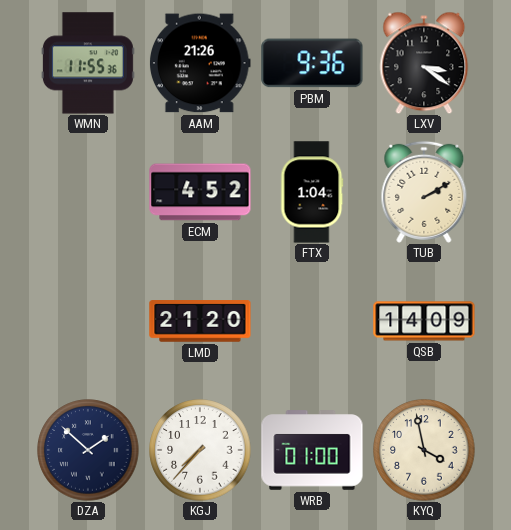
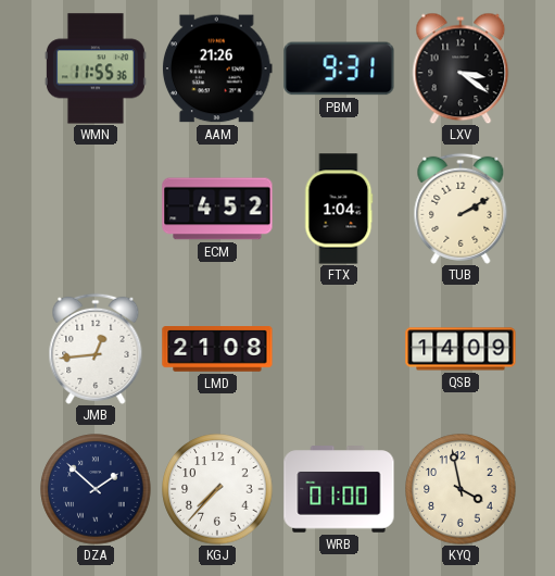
PBM: 9:36 -> 9:31 (339, 68)
JMB: none -> 12:44 (96, 349)
LMD: 21:20 -> 21:08 (217, 349)
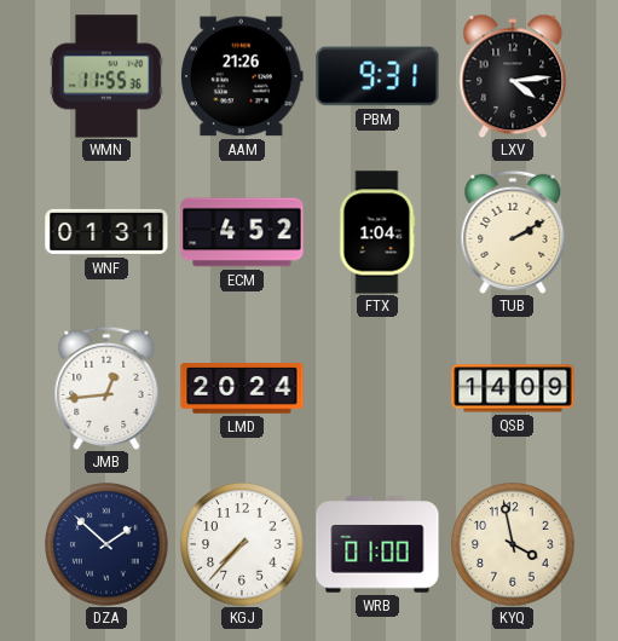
LXV: 3:21 -> 4:14 (513, 76)
WNF: none -> 01:31 (106, 232)
LMD: 21:08 -> 20:24 (242, 388)
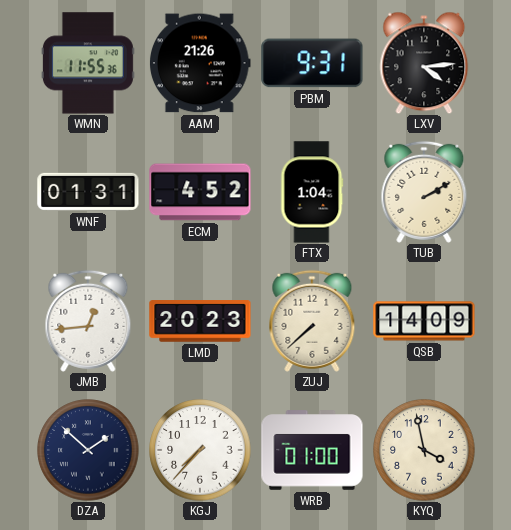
LMD: 20:24 -> 20:23 (200, 321)
ZUJ: none -> 7:38 (312, 321)
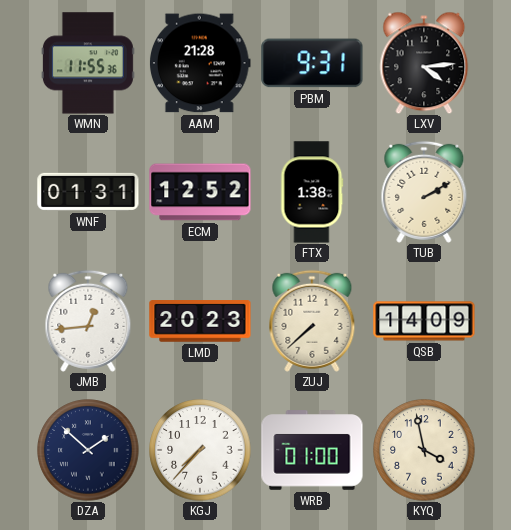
AAM: 21:26 -> 21:28 (201, 63)
ECM: 4:52 -> 12:52 (200, 192)
FTX: 1:04 -> 1:38 (312, 192)
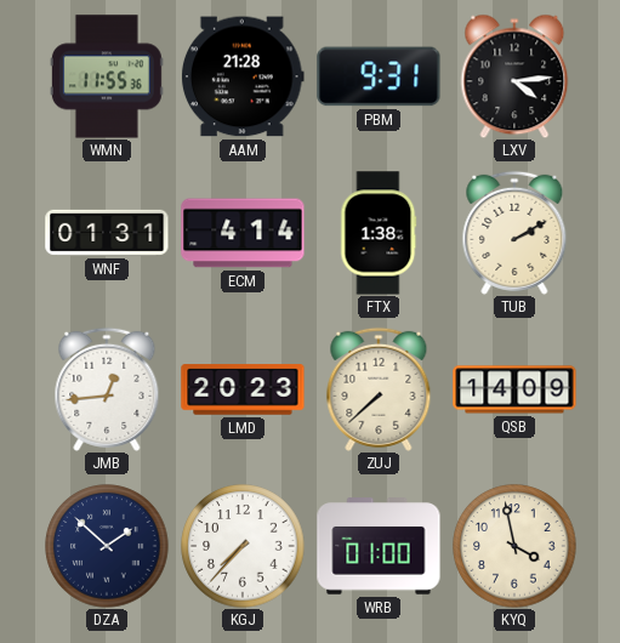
ECM: 12:52 -> 4:14 (243, 233)
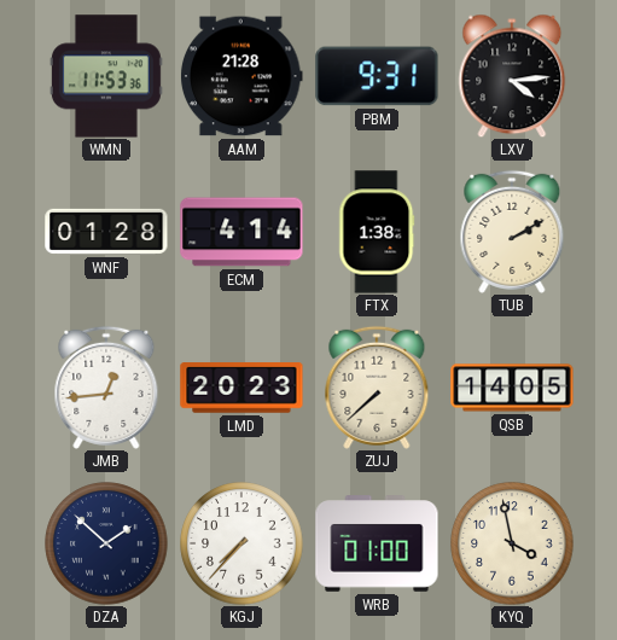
WMN: 11:55 -> 11:53 (106, 76)
WNF: 01:31 -> 01:28 (106, 232)
QSB: 14:09 -> 14:05 (512, 388)
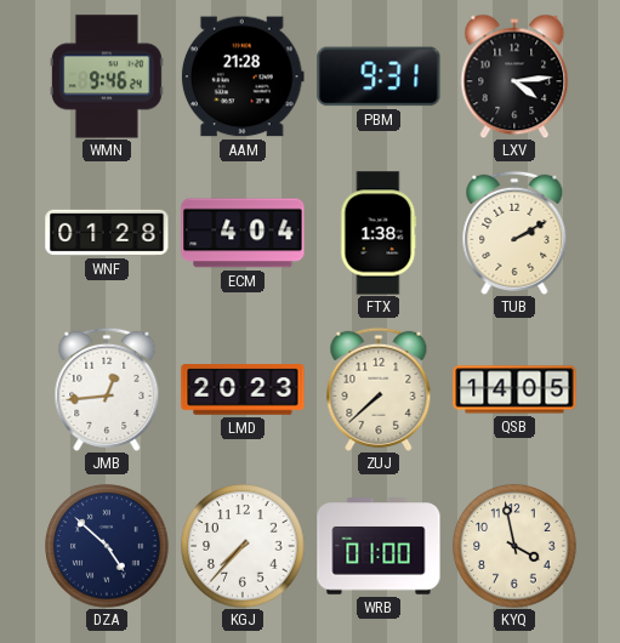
WMN: 11:53 -> 9:46 (107, 76)
ECM: 4:14 -> 4:04 (243, 233)
DZA: 1:52 -> 4:52 (107, 546)
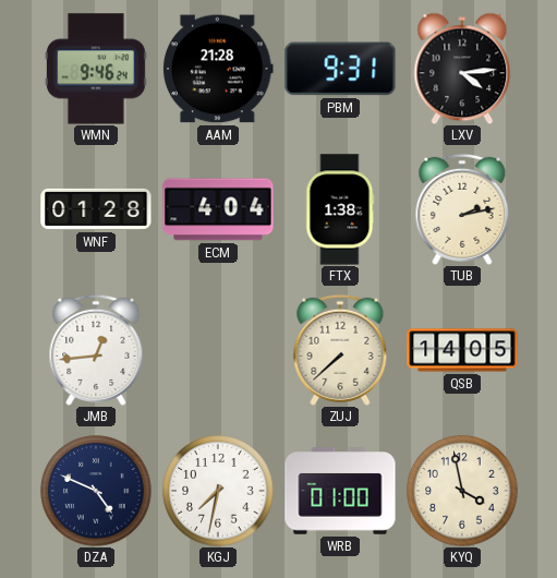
TUB: 2:10 -> 2:13 (462, 209)
LMD: 20:23 -> none (243, 389)
DZA: 4:52 -> 4:49 (96, 491)
KGJ: 7:37 -> 7:32 (218, 491)
